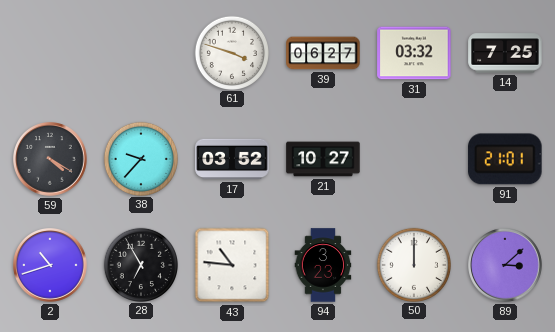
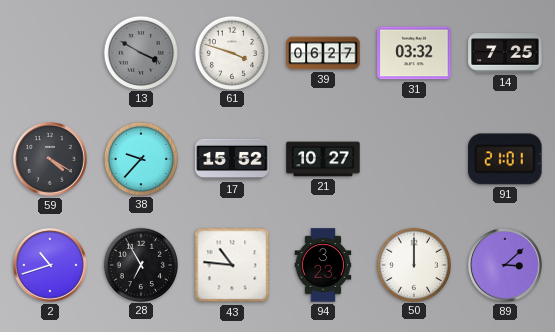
13: none -> 3:50 (140, 52)
17: 03:52 -> 15:52 (232, 159)
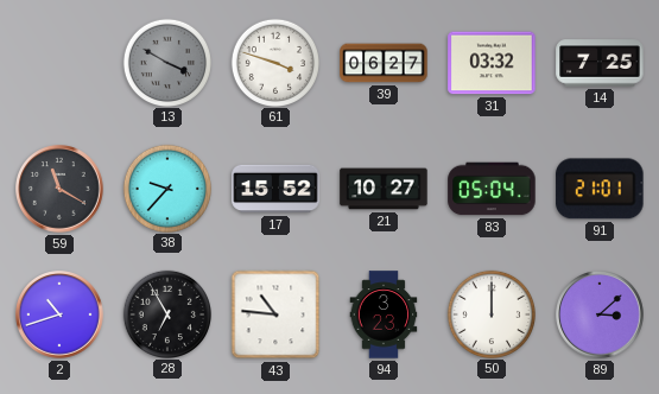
59: 4:20 -> 11:20 (61, 190)
83: none -> 05:04 (492, 189)
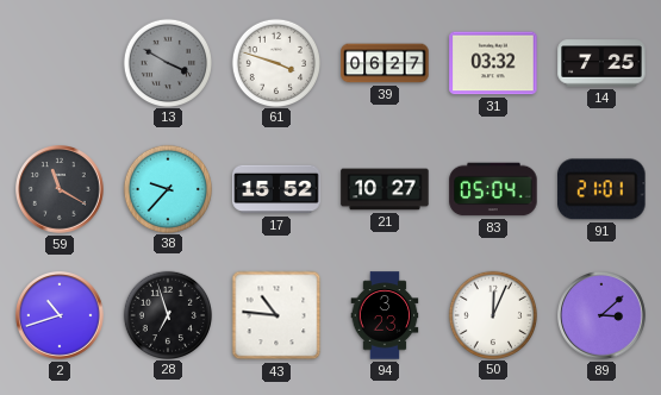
28: 6:55 -> 6:57 (167, 314)
50: 12:00 -> 12:04 (492, 314)
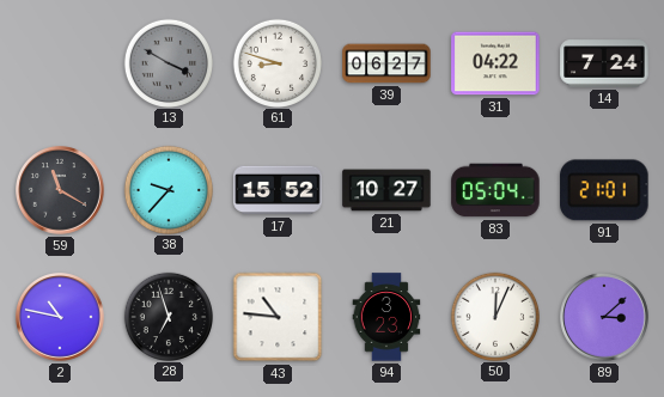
61: 3:48 -> 8:48 (276, 62)
31: 03:32 -> 04:22 (495, 63)
14: 7:25 -> 7:24 (604, 63)
2: 10:42 -> 10:47 (61, 318)
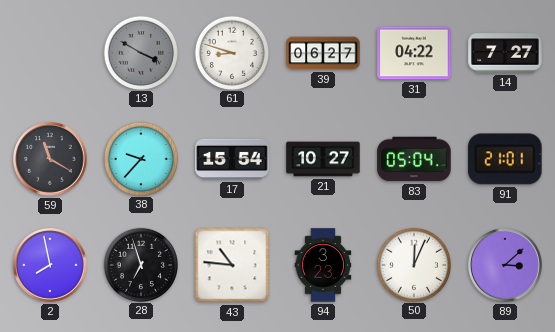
14: 7:24 -> 7:27 (505, 53)
17: 15:52 -> 15:54 (232, 159)
2: 10:47 -> 7:58 (51, 266)
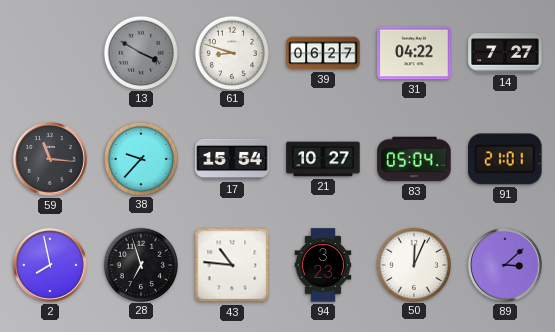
59: 11:20 -> 11:16 (51, 160)
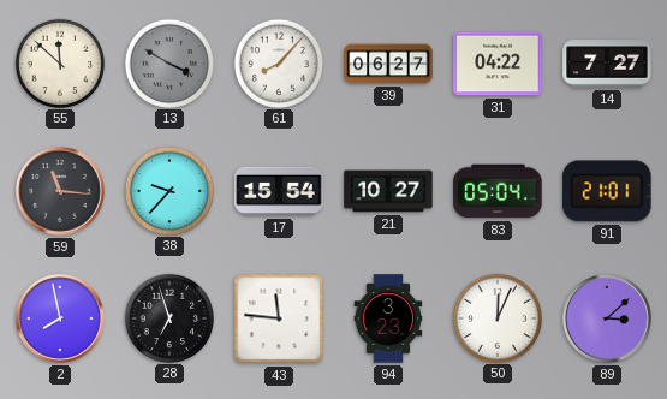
55: none -> 11:52 (59, 62)
61: 8:48 -> 8:07 (278, 62)
43: 10:46 -> 11:46 (279, 318)
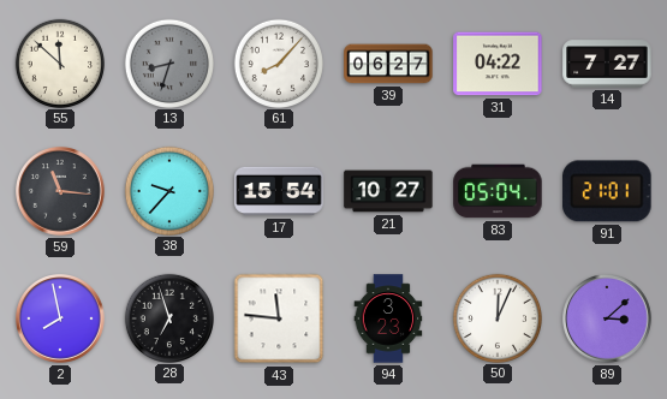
13: 3:50 -> 8:33 (168, 62)
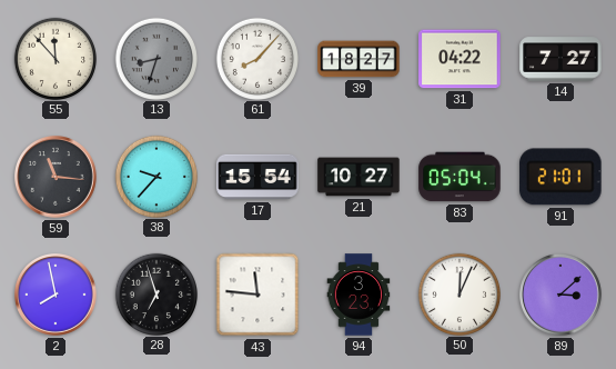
55: 11:52 -> 11:53 (54, 58)
39: 06:27 -> 18:27 (359, 59)
